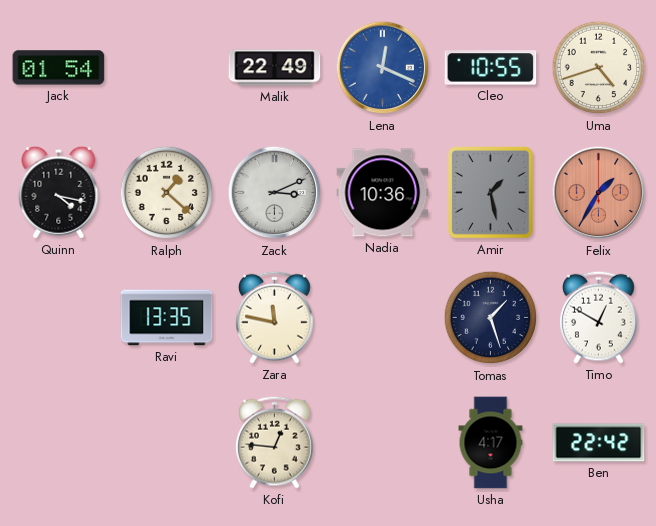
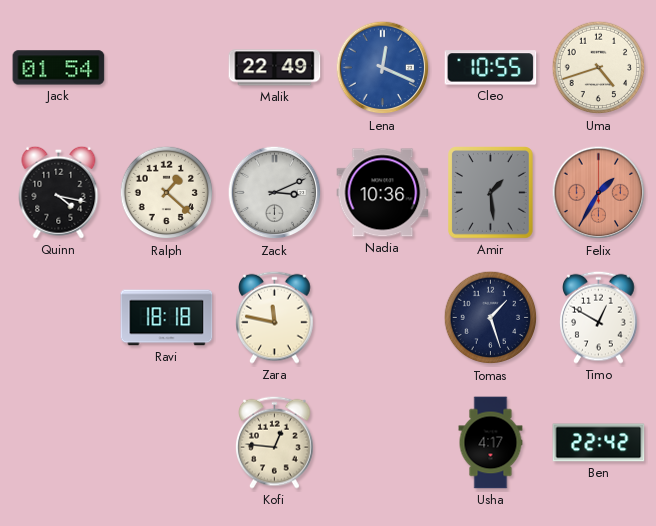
Amir: 1:28 -> 1:29 (491, 193)
Ravi: 13:35 -> 18:18 (167, 318)
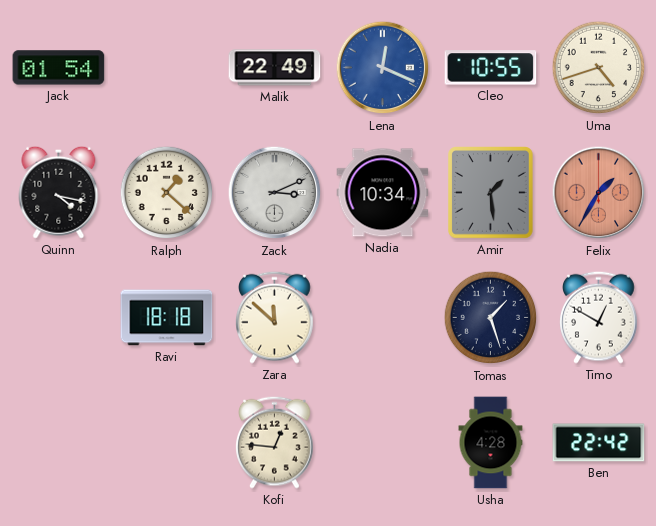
Nadia: 10:36 -> 10:34 (383, 193)
Zara: 11:47 -> 11:52 (275, 317)
Usha: 4:17 -> 4:28 (491, 443)
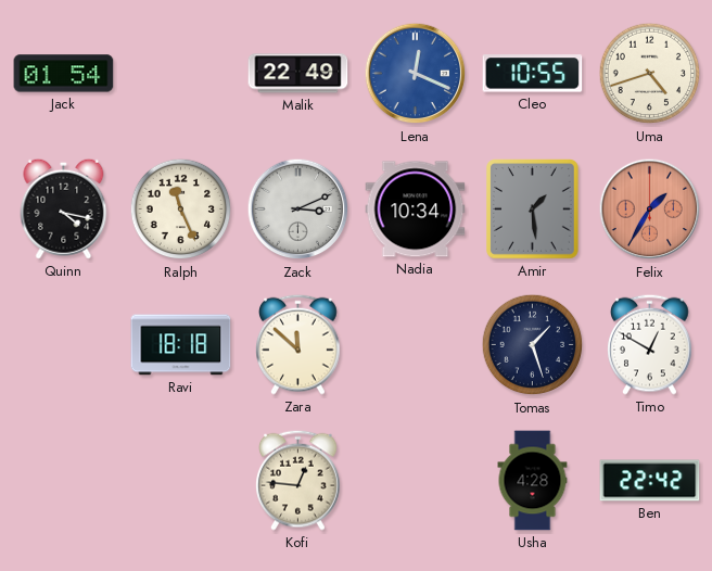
Ralph: 1:22 -> 11:26 (181, 210)
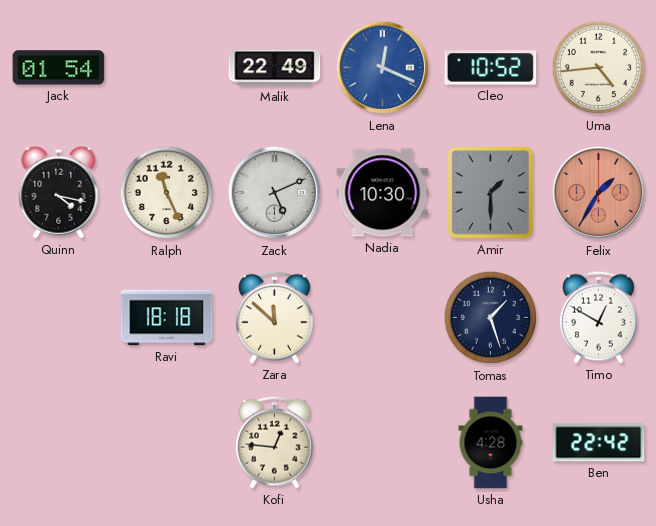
Cleo: 10:55 -> 10:52 (491, 68)
Uma: 4:42 -> 4:44 (599, 68)
Zack: 3:11 -> 5:11 (275, 193)
Nadia: 10:34 -> 10:30 (383, 193)
Amir: 1:29 -> 1:30 (491, 193)
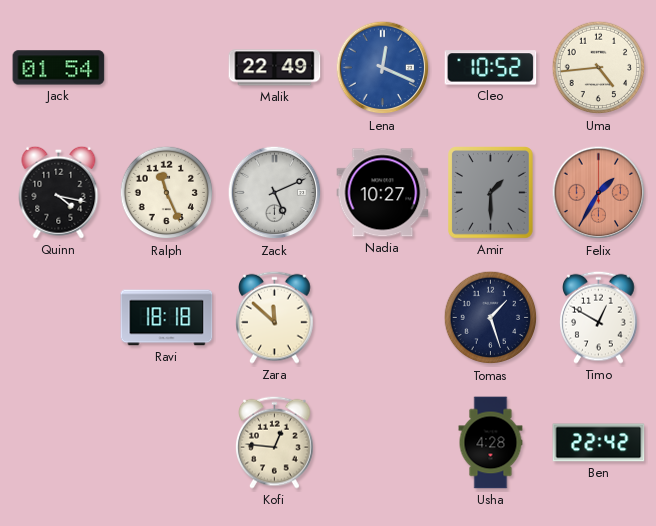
Nadia: 10:30 -> 10:27 (383, 193)
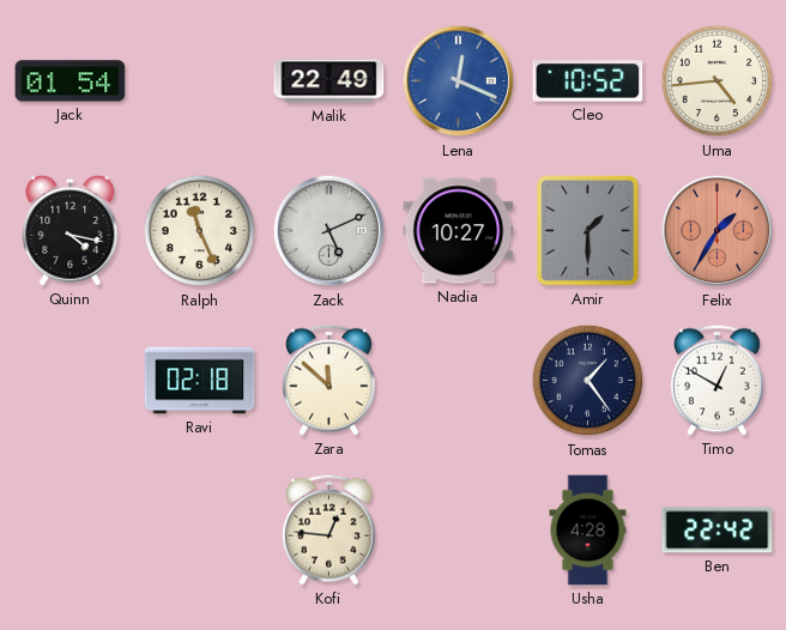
Ravi: 18:18 -> 02:18 (200, 381)
Tomas: 1:27 -> 1:24 (588, 381)
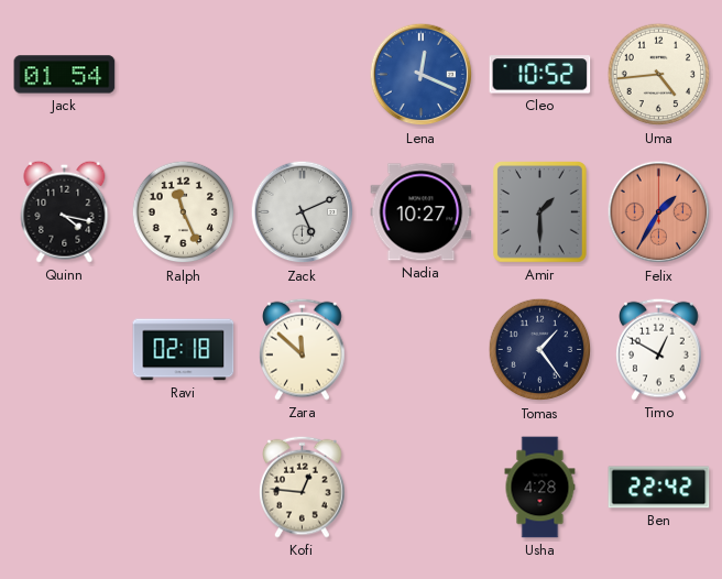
Malik: 22:49 -> none (329, 81)
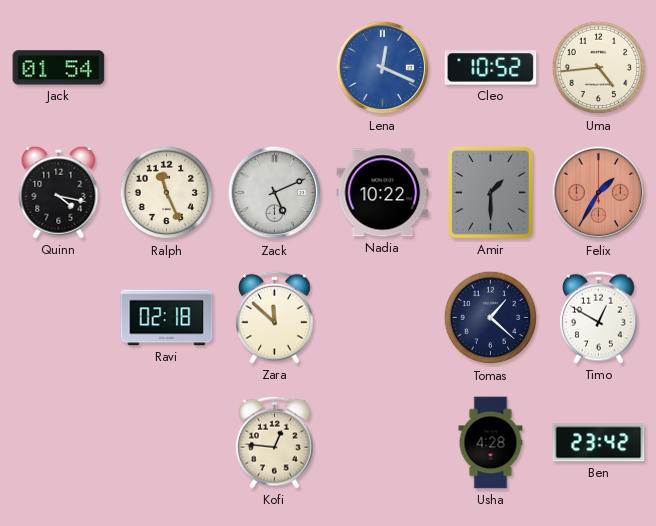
Nadia: 10:27 -> 10:22 (383, 193)
Tomas: 1:24 -> 1:22 (491, 318)
Ben: 22:42 -> 23:42 (599, 443)
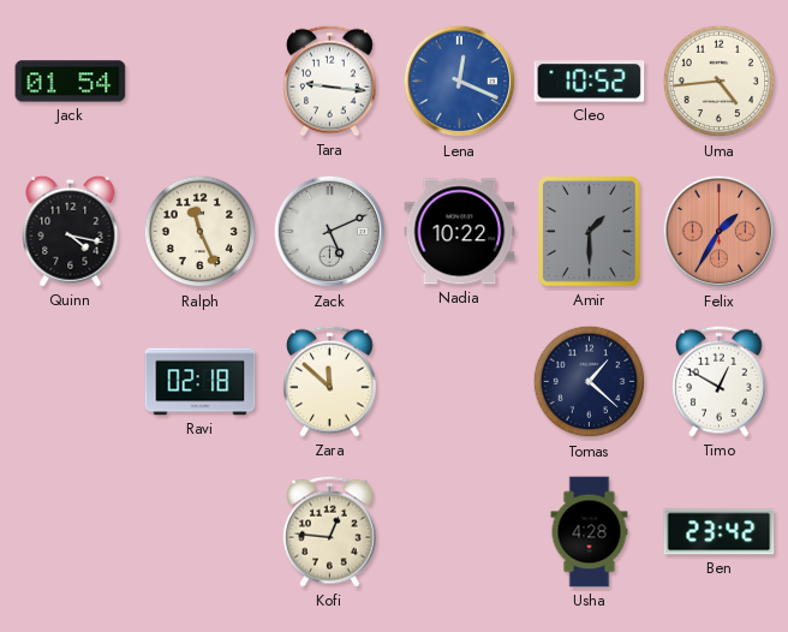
Tara: none -> 9:16 (330, 81)
